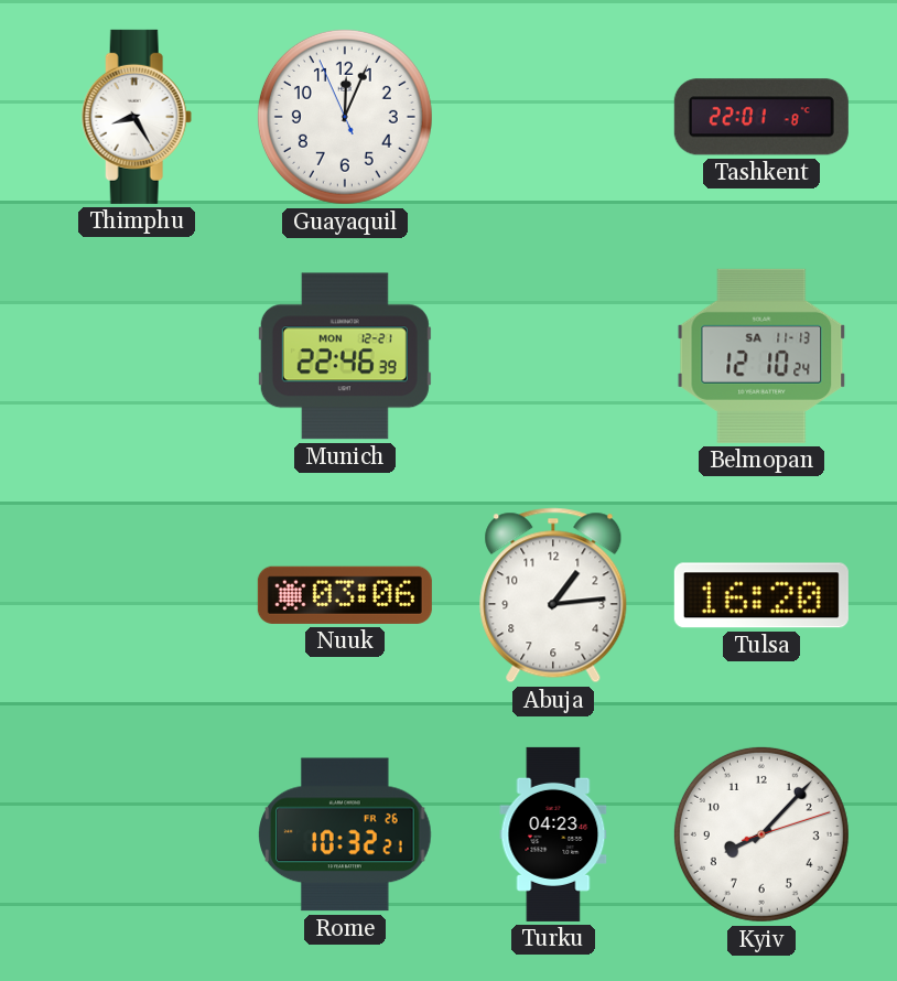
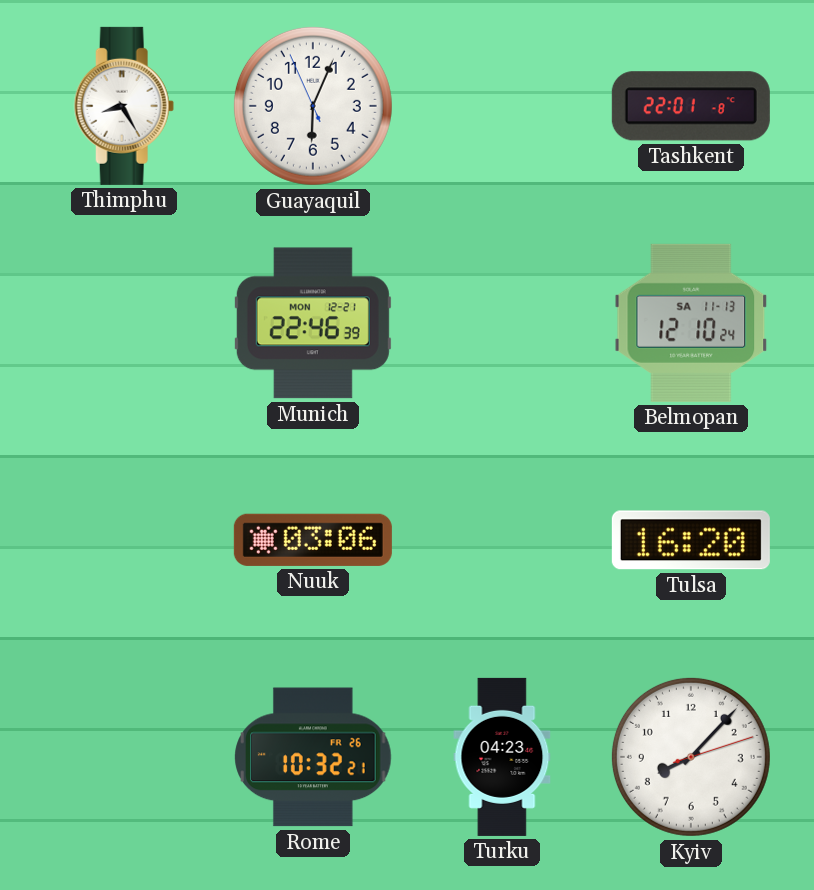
Guayaquil: 12:03 -> 6:03 (313, 106)
Abuja: 1:14 -> none (553, 595)
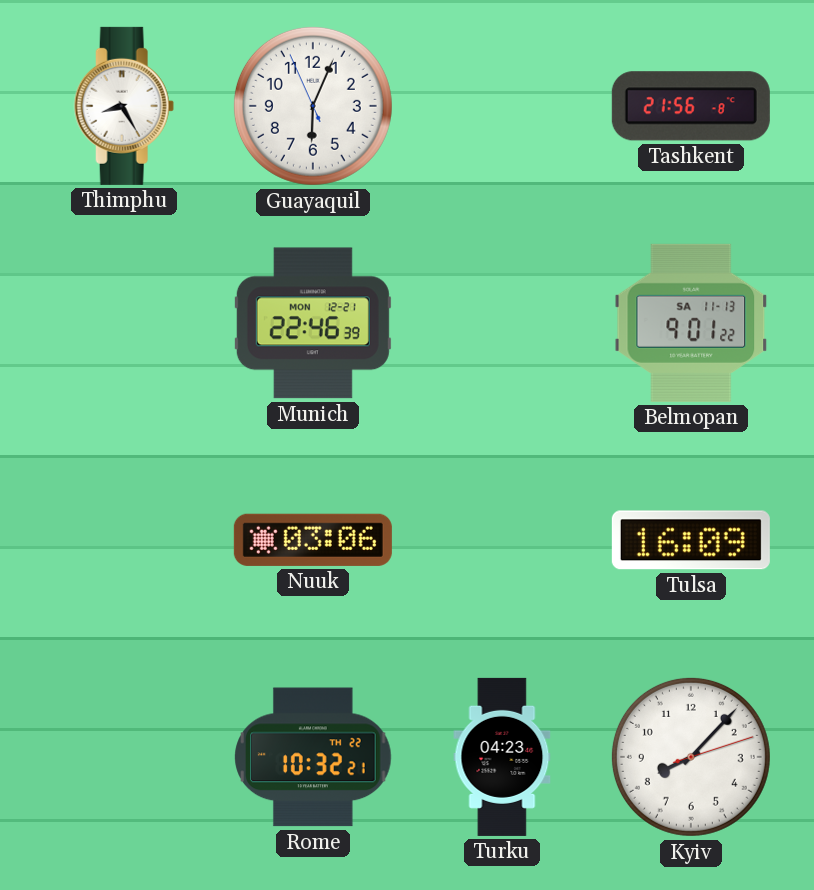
Tashkent: 22:01 -> 21:56 (691, 106)
Belmopan: 12:10 -> 9:01 (691, 323)
Tulsa: 16:20 -> 16:09 (691, 540)
Rome date: FR 26 -> TH 22 (313, 757)
